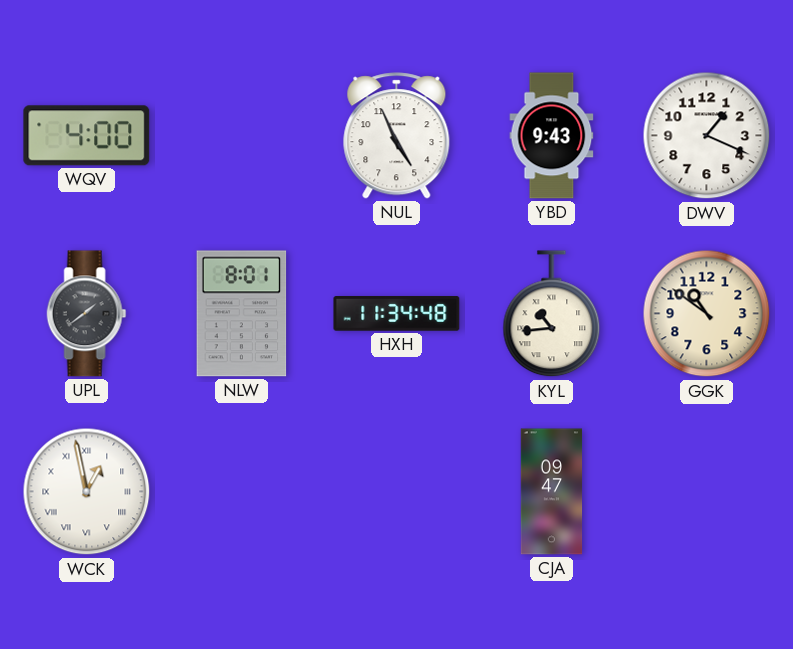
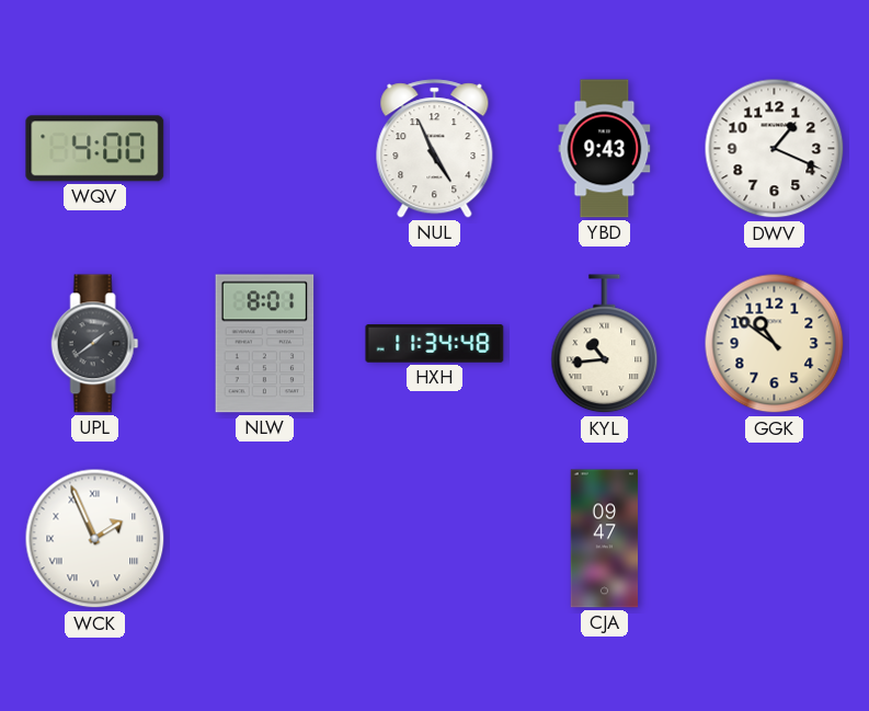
WCK: 12:58 -> 1:56 (95, 539)
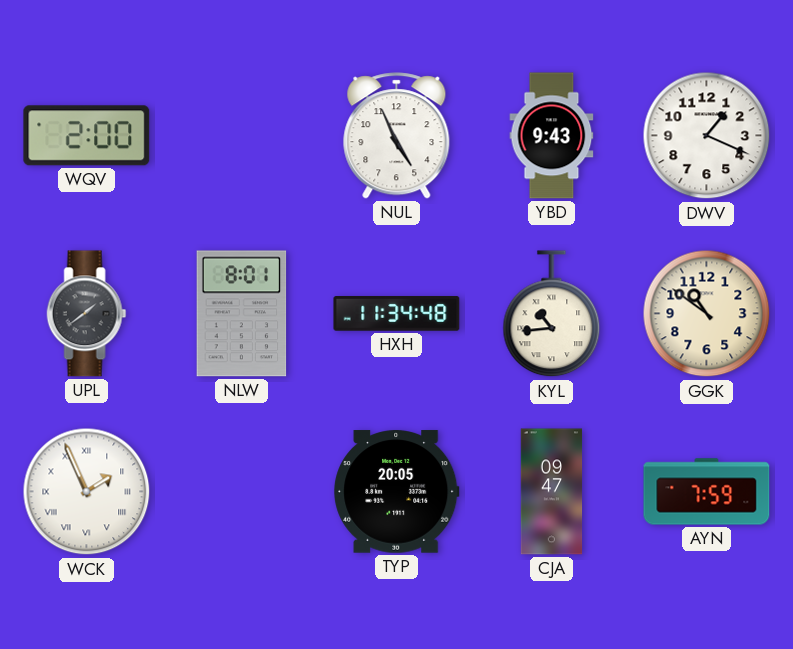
WQV: 4:00 -> 2:00 (87, 136)
TYP: none -> 20:05 (397, 492)
AYN: none -> 7:59 (707, 492)
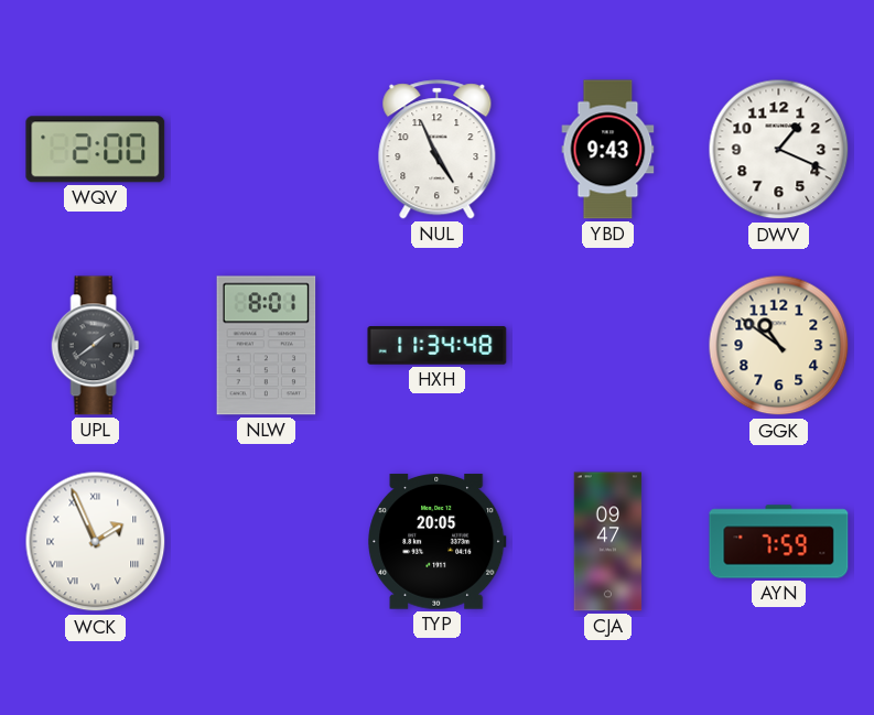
KYL: 10:44 -> none (552, 314)
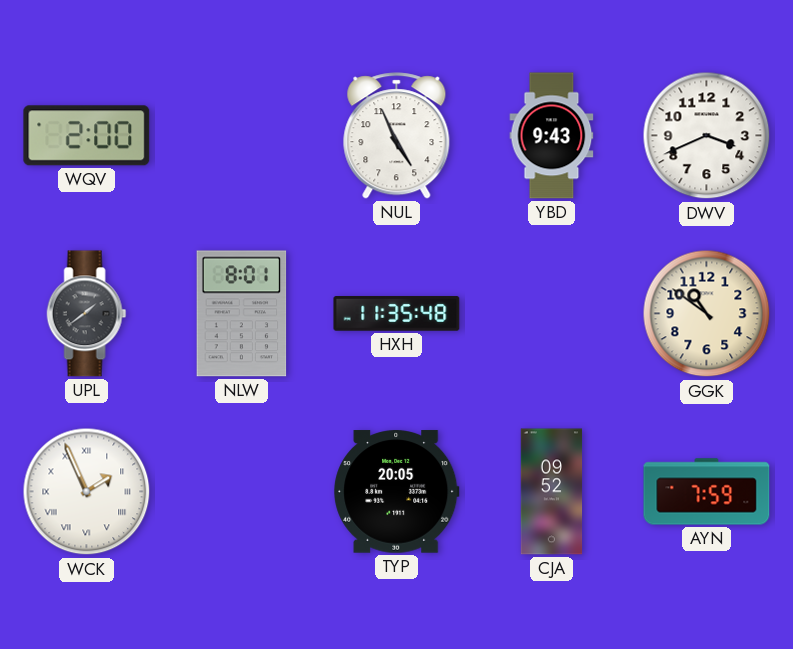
DWV: 1:19 -> 3:41 (707, 136)
HXH: 11:34 -> 11:35 (397, 314)
CJA: 09:47 -> 09:52 (552, 492)
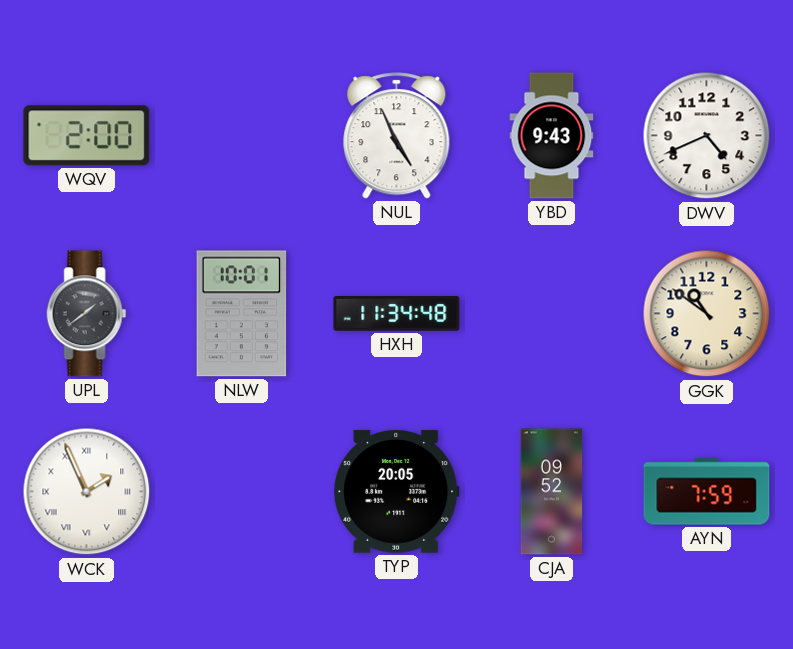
DWV: 3:41 -> 4:41 (707, 136)
NLW: 8:01 -> 10:01 (242, 314)
HXH: 11:35 -> 11:34 (397, 314)
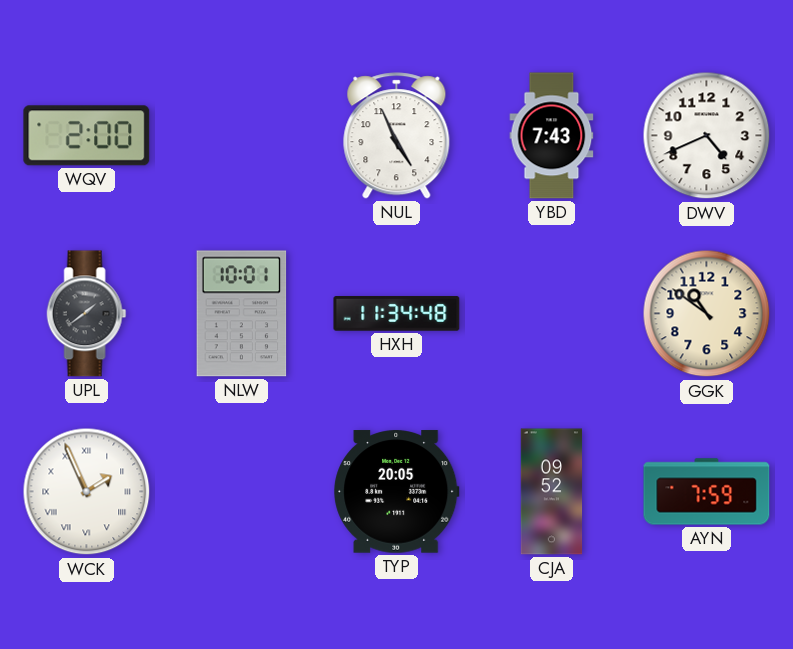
YBD: 9:43 -> 7:43 (552, 136)
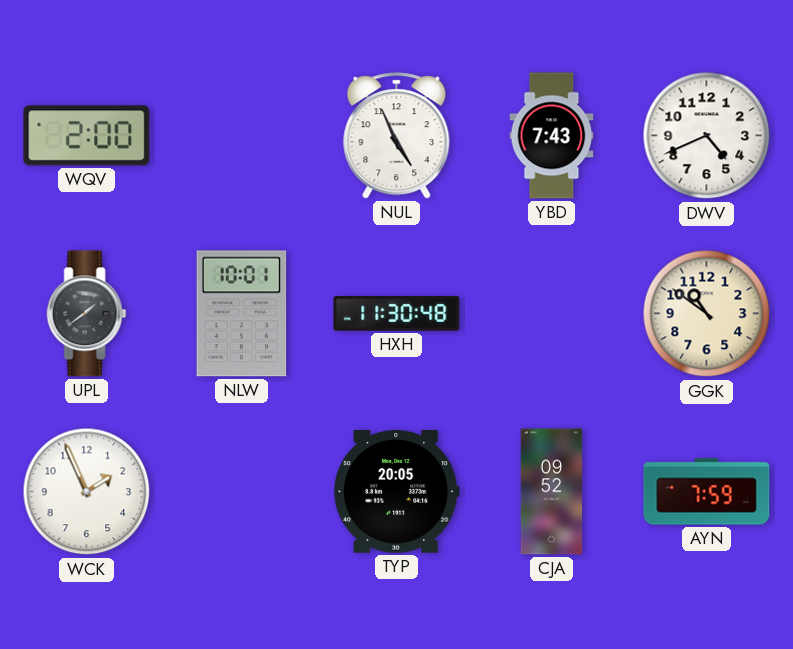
HXH: 11:34 -> 11:30 (397, 314)
WCK numerals: Roman -> Arabic (87, 492)
